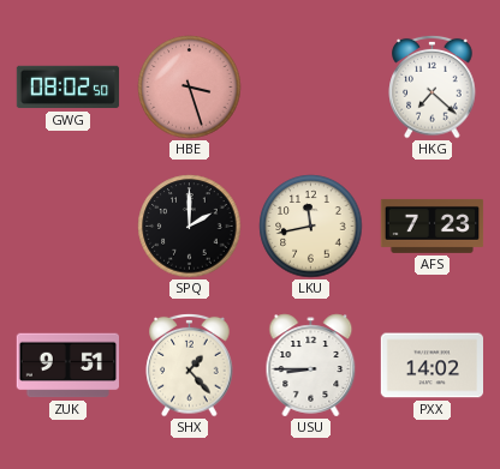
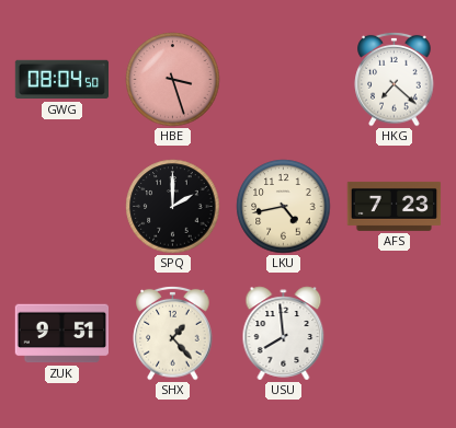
GWG: 08:02 -> 08:04 (62, 80)
LKU: 11:43 -> 4:43 (284, 207)
USU: 8:45 -> 7:59 (284, 334)
PXX: 14:02 -> none (431, 366)
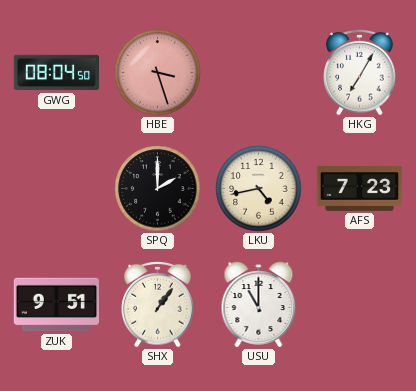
HKG: 7:22 -> 7:05 (360, 72)
SHX: 1:23 -> 1:06 (158, 304)
USU: 7:59 -> 11:00 (259, 305)
